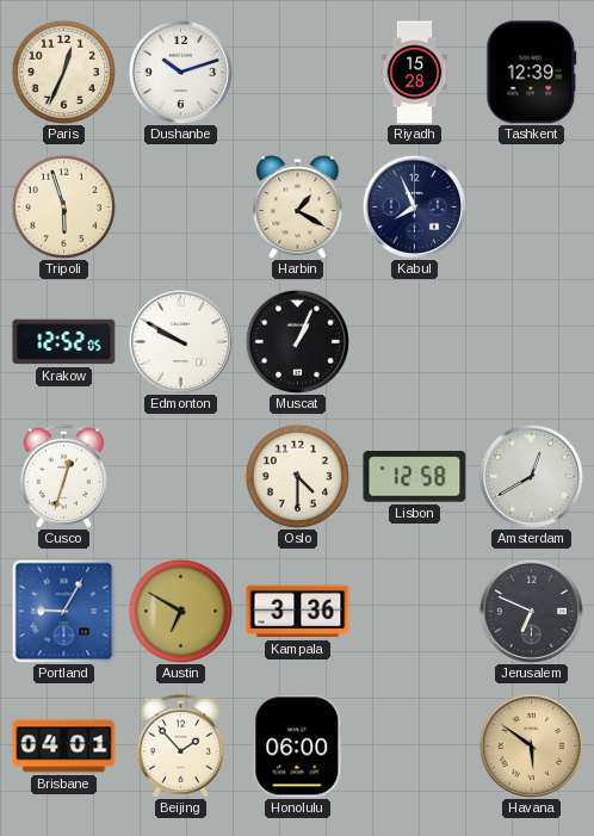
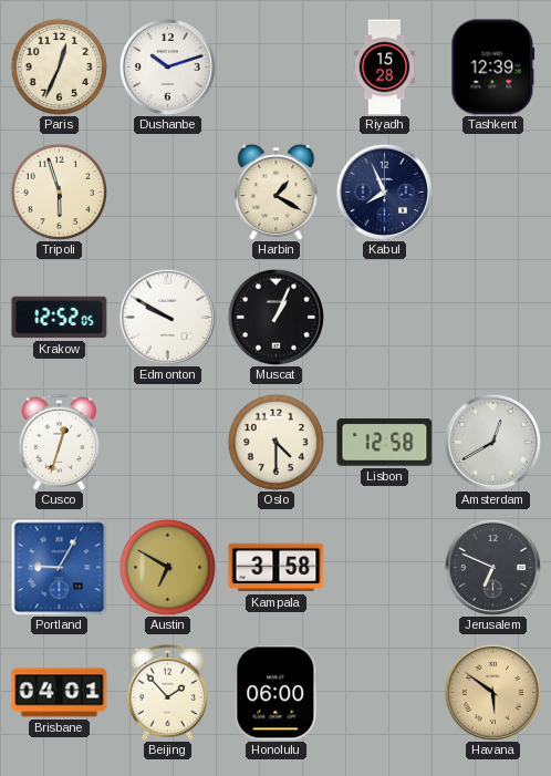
Kampala: 3:36 -> 3:58 (277, 568)
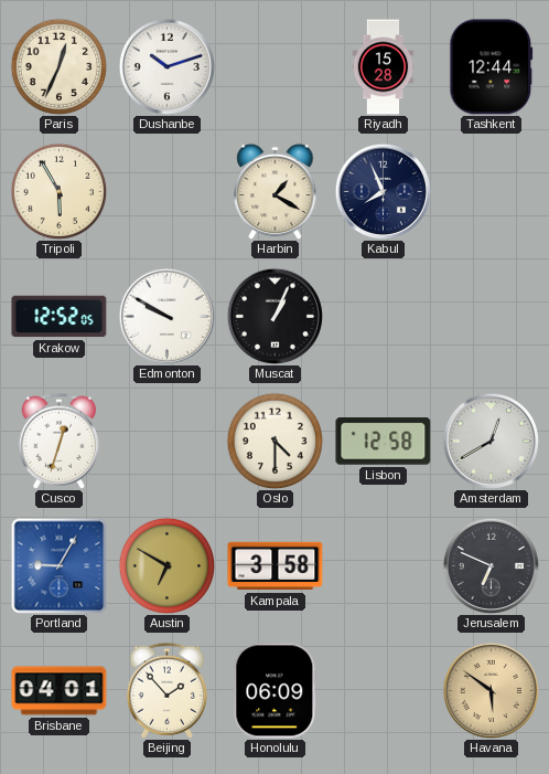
Tashkent: 12:39 -> 12:44 (492, 67)
Tripoli: 5:57 -> 5:55 (58, 191)
Honolulu: 06:00 -> 06:09 (276, 691)
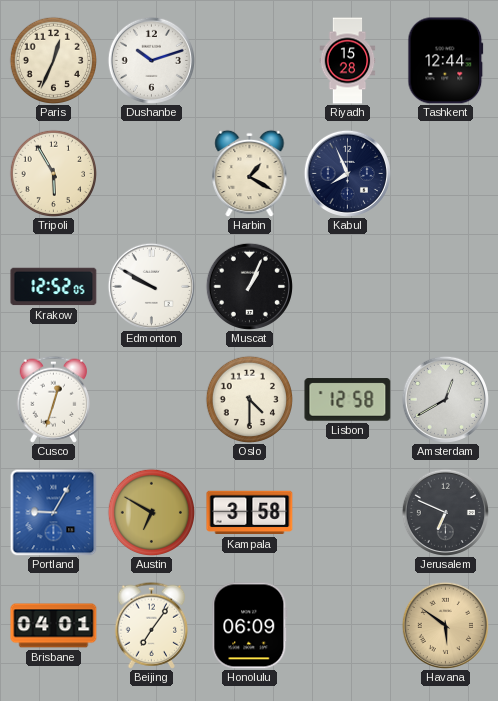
Beijing: 1:53 -> 7:06 (151, 625)
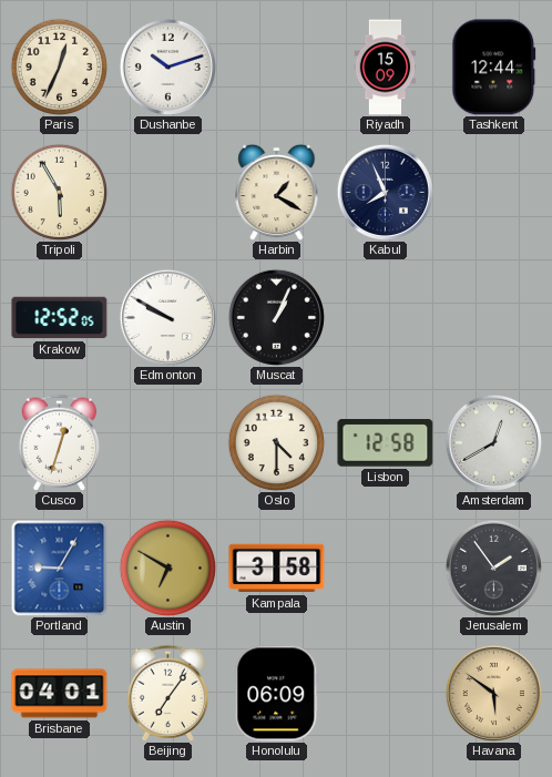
Riyadh: 15:28 -> 15:09 (386, 68)
Jerusalem: 6:49 -> 1:54 (493, 568)
